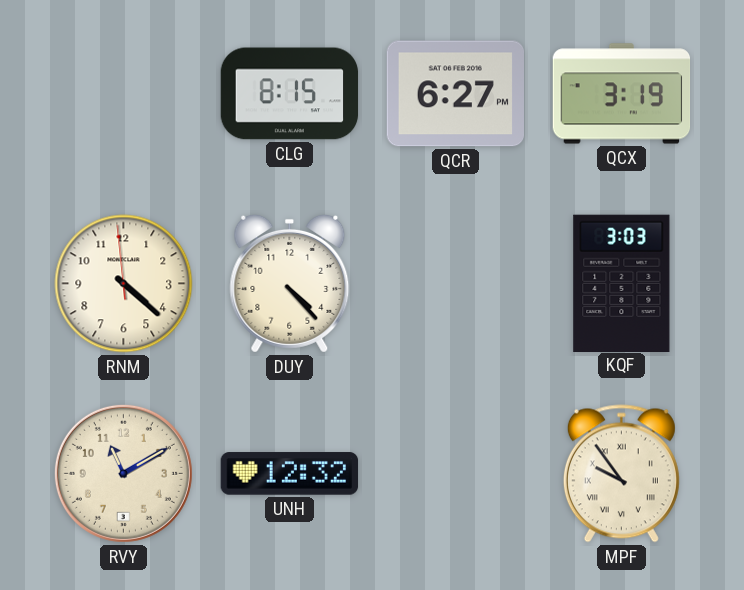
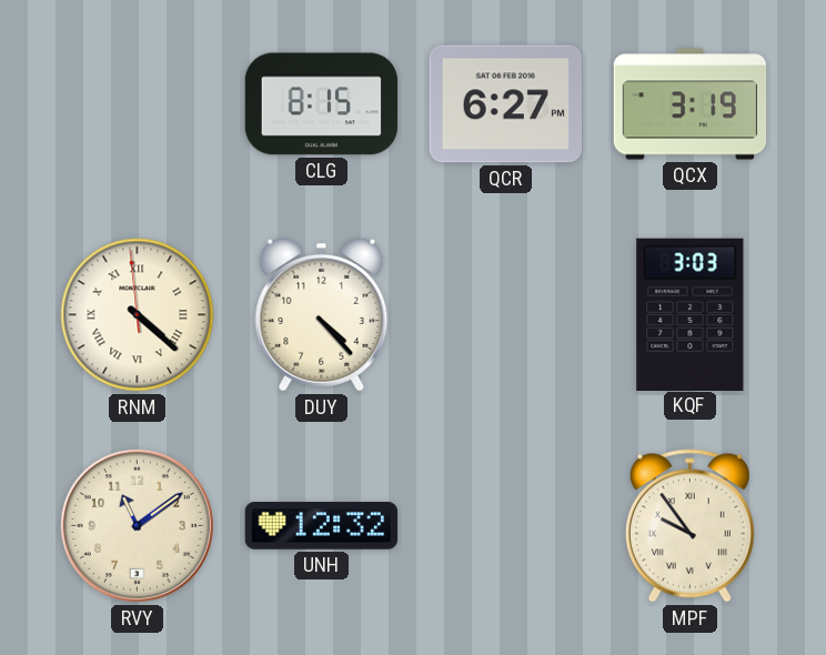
RNM numerals: Arabic -> Roman (138, 315)
RVY: 11:10 -> 11:09 (137, 525)
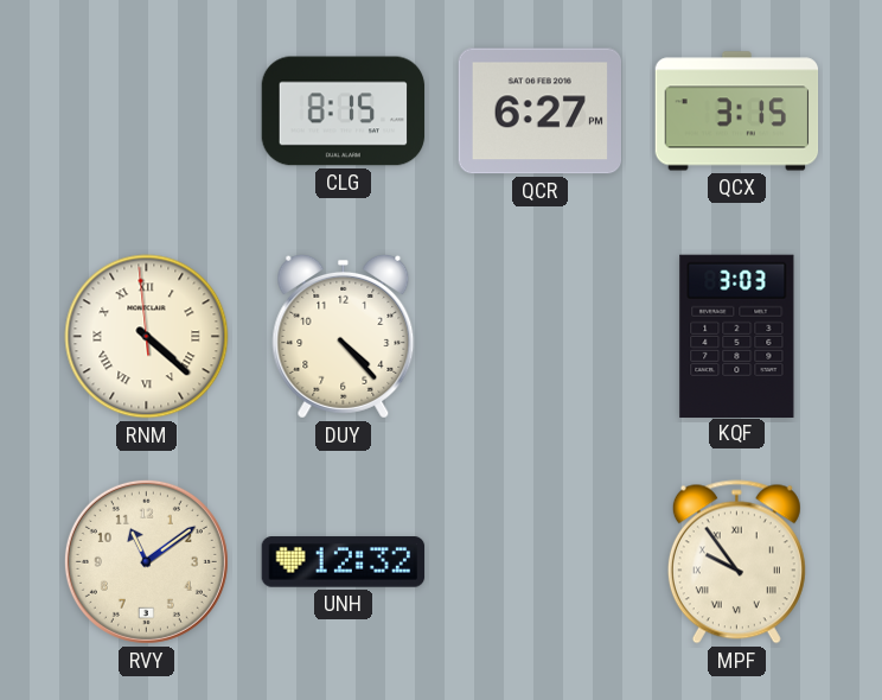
QCX: 3:19 -> 3:15 (737, 112)
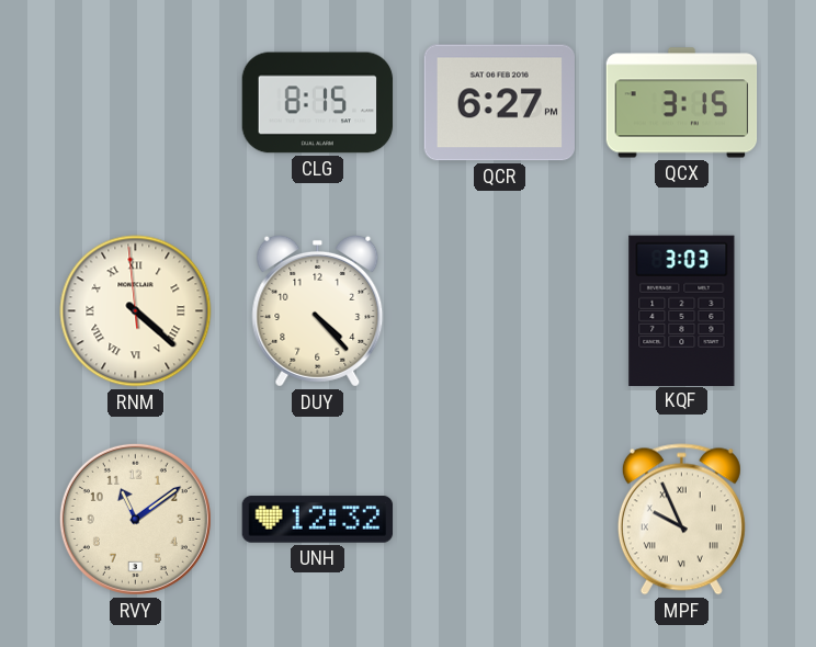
MPF: 9:54 -> 9:56 (681, 520)
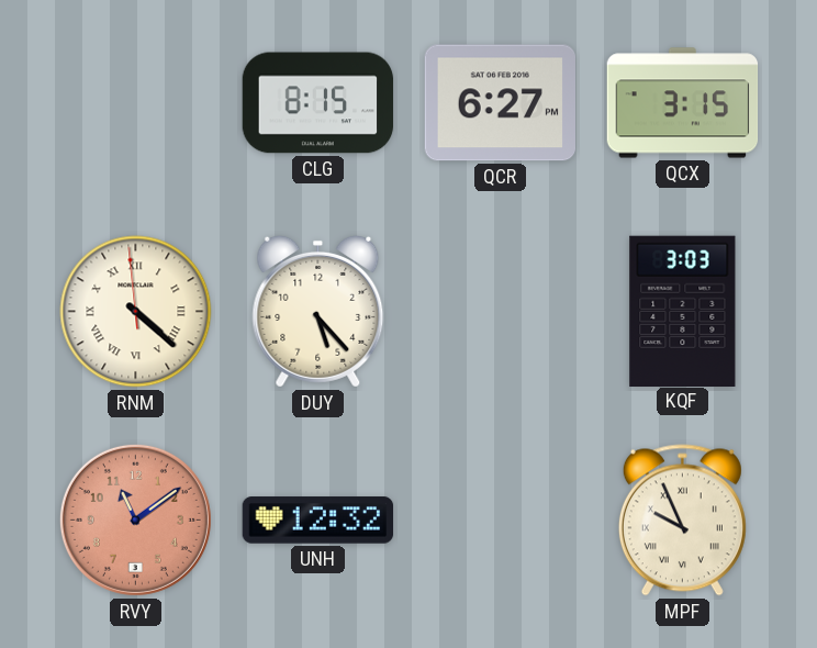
DUY: 4:23 -> 5:23 (318, 311)
RVY dial: cream -> salmon (135, 519)
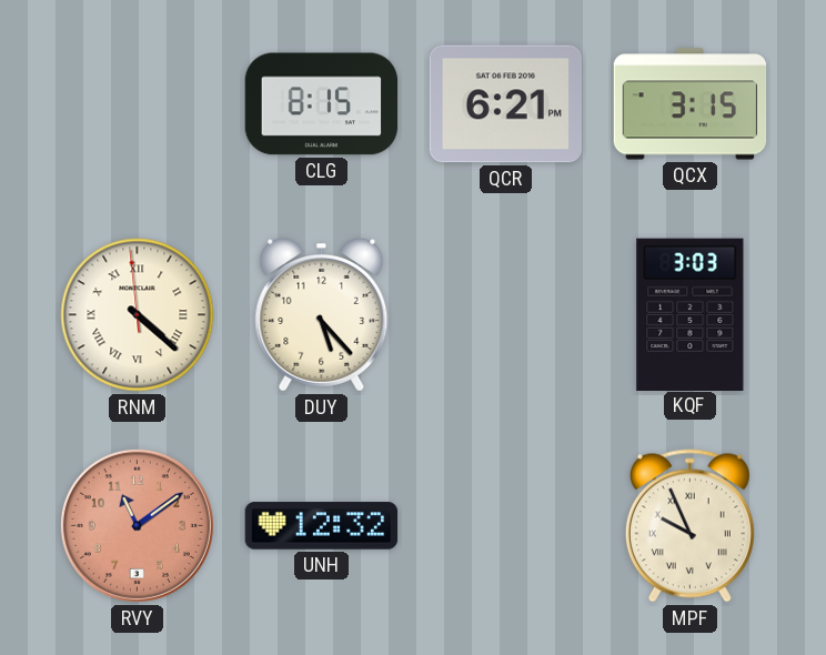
QCR: 6:27 -> 6:21 (505, 104)
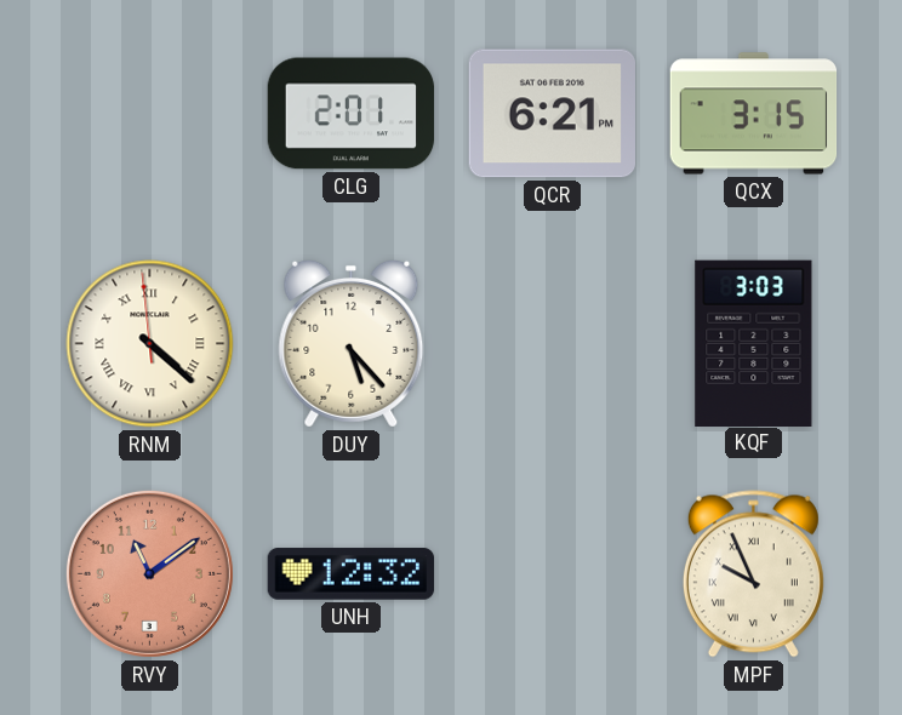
CLG: 8:15 -> 2:01 (352, 114)
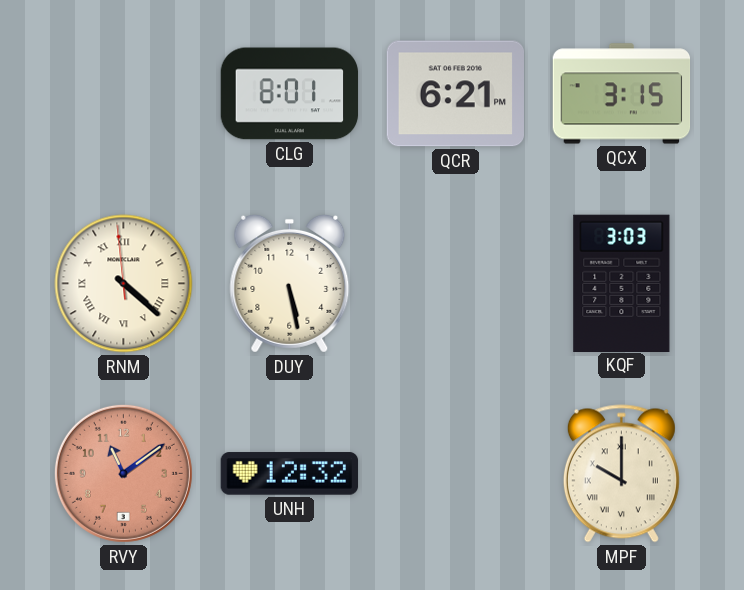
CLG: 2:01 -> 8:01 (290, 94)
DUY: 5:23 -> 5:28 (290, 283)
MPF: 9:56 -> 10:00 (621, 474)
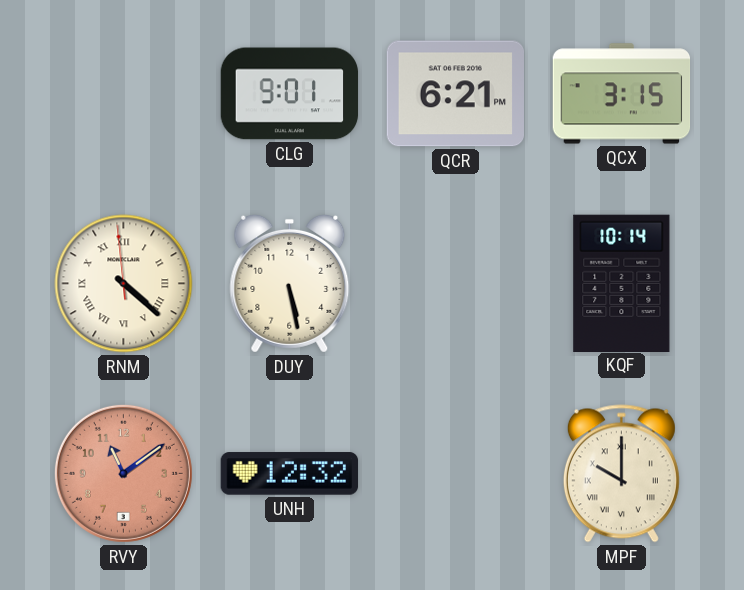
CLG: 8:01 -> 9:01 (290, 94)
KQF: 3:03 -> 10:14 (622, 283)
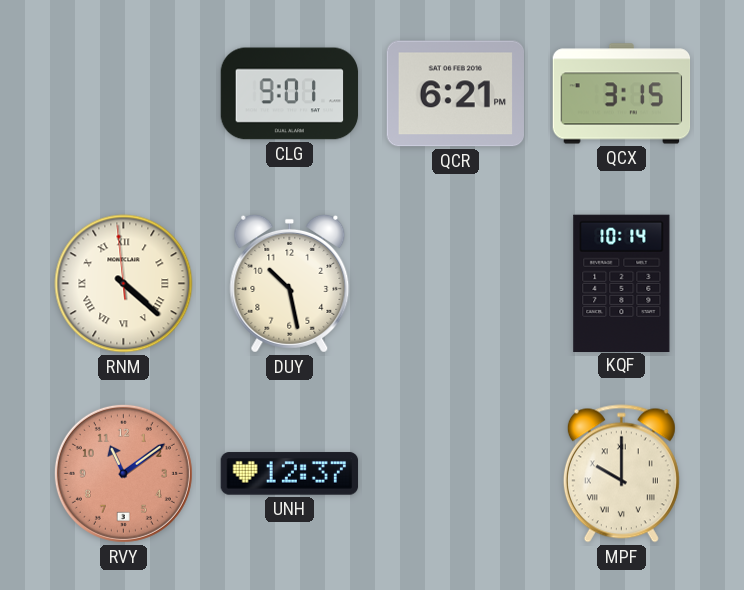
DUY: 5:28 -> 10:28 (290, 283)
UNH: 12:32 -> 12:37 (290, 474)
